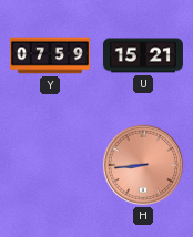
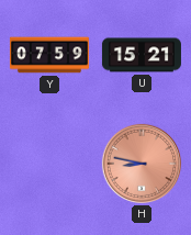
H: 8:44 -> 8:47 (142, 164)
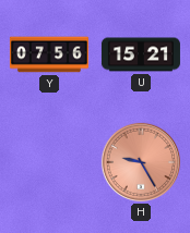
Y: 07:59 -> 07:56 (49, 54)
H: 8:47 -> 9:25 (141, 162)
